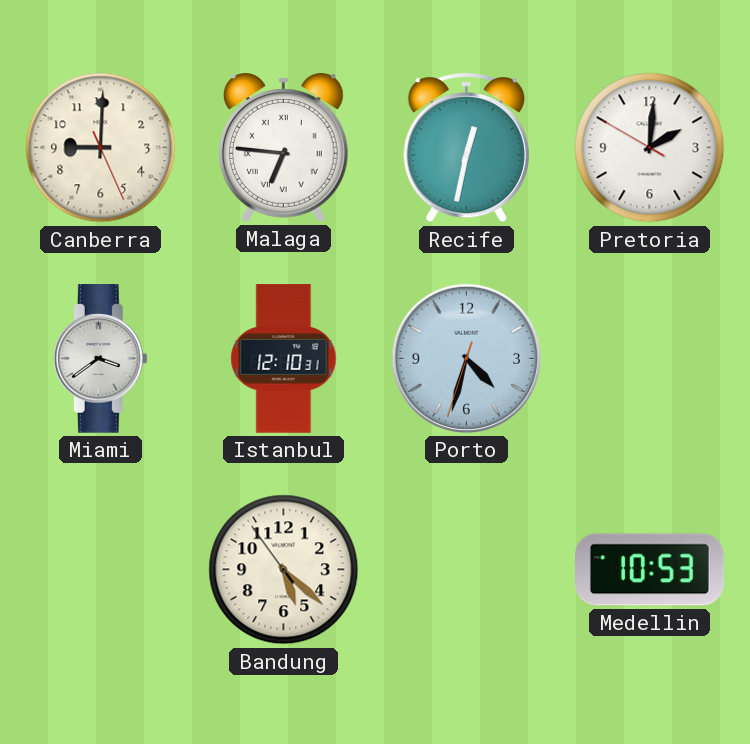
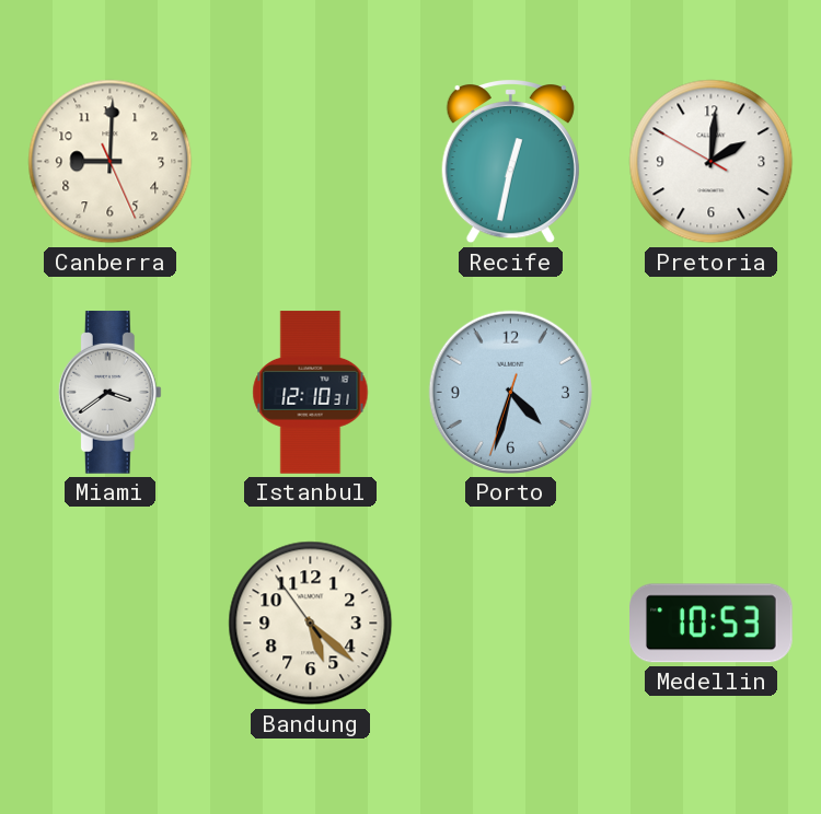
Malaga: 6:46 -> none (283, 147)
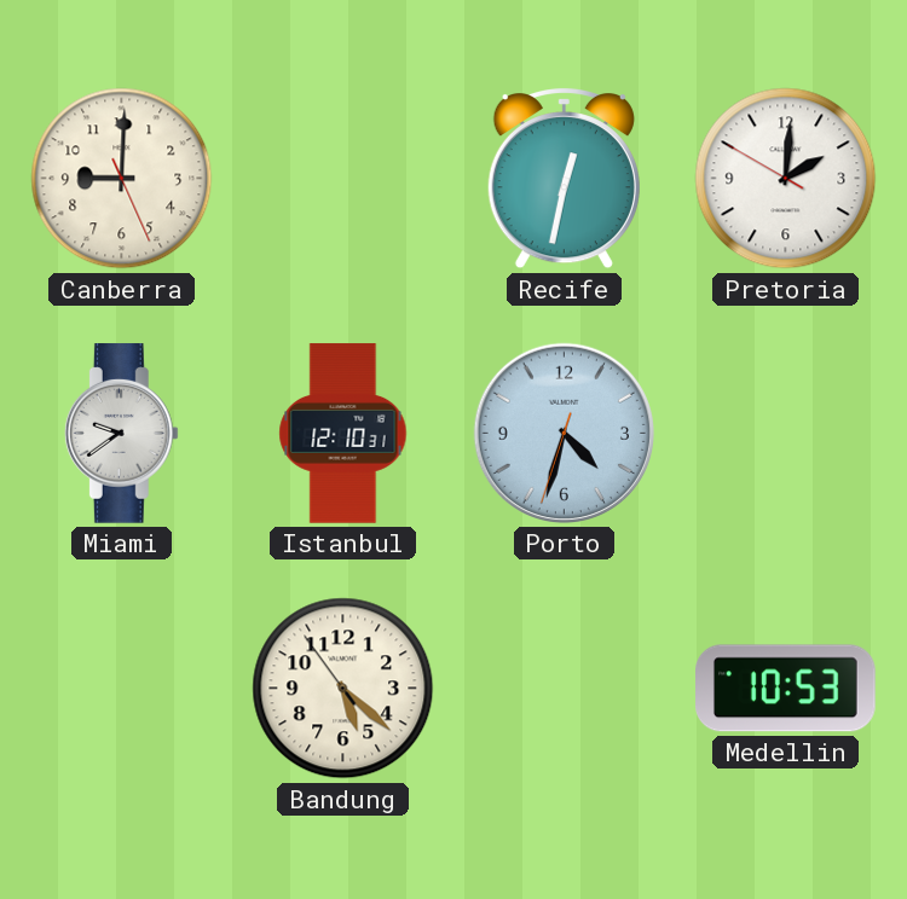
Miami: 3:39 -> 9:39 (121, 434)
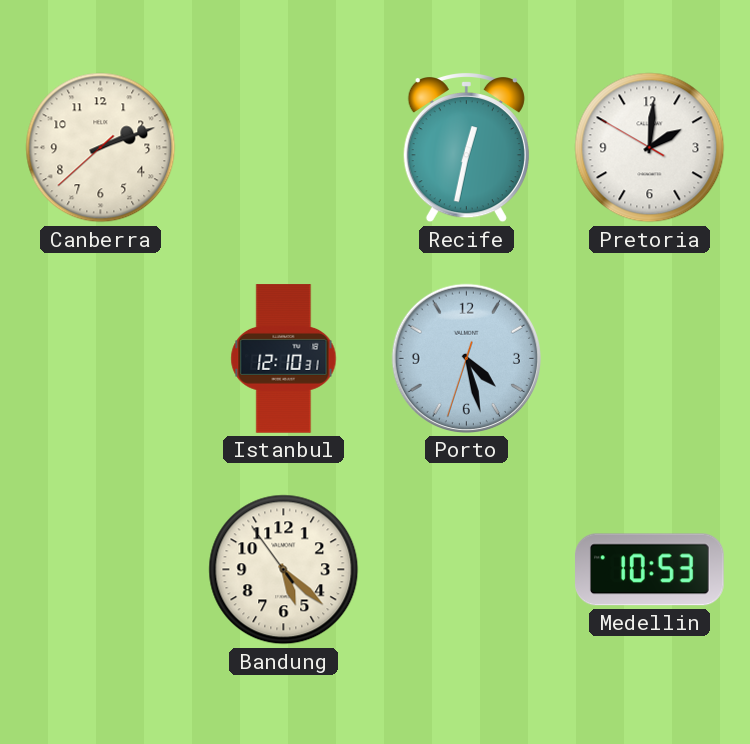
Canberra: 9:00 -> 2:11 (101, 148)
Miami: 9:39 -> none (121, 434)
Porto: 4:32 -> 4:27 (466, 358)
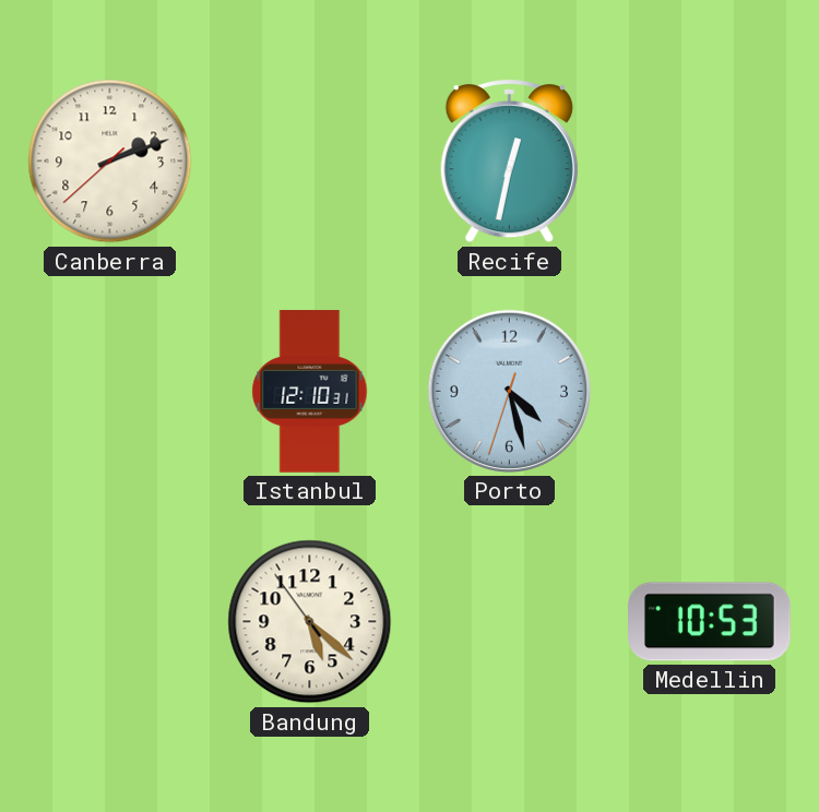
Pretoria: 2:00 -> none (650, 148)
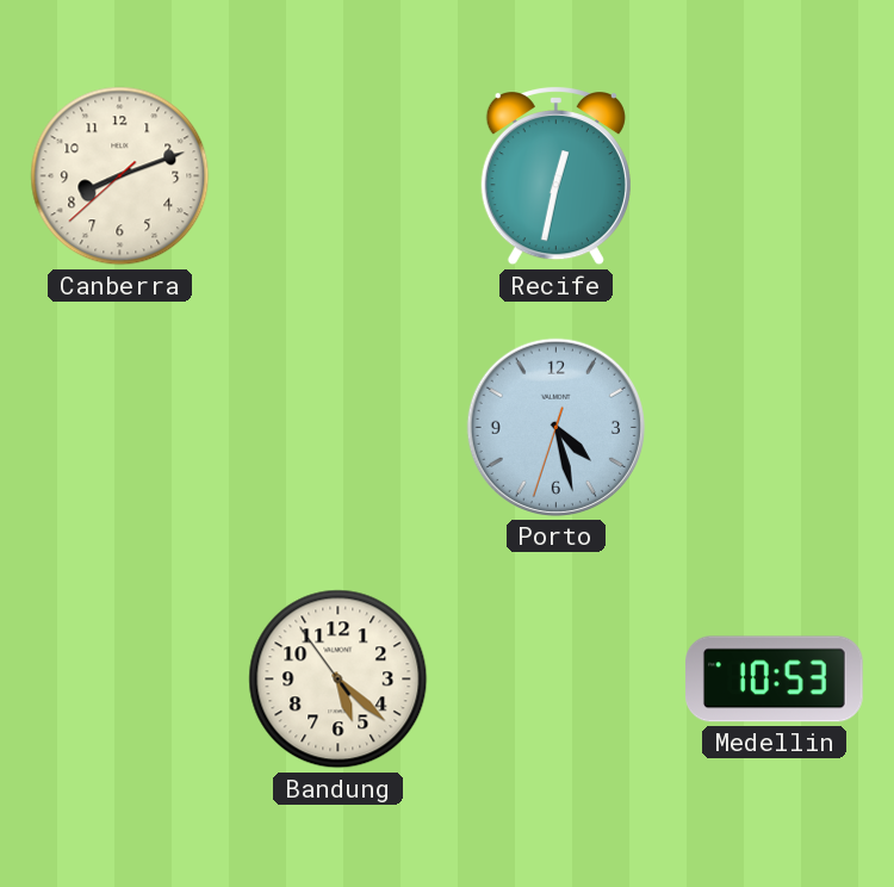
Canberra: 2:11 -> 8:11 (120, 176)
Istanbul: 12:10 -> none (310, 392)
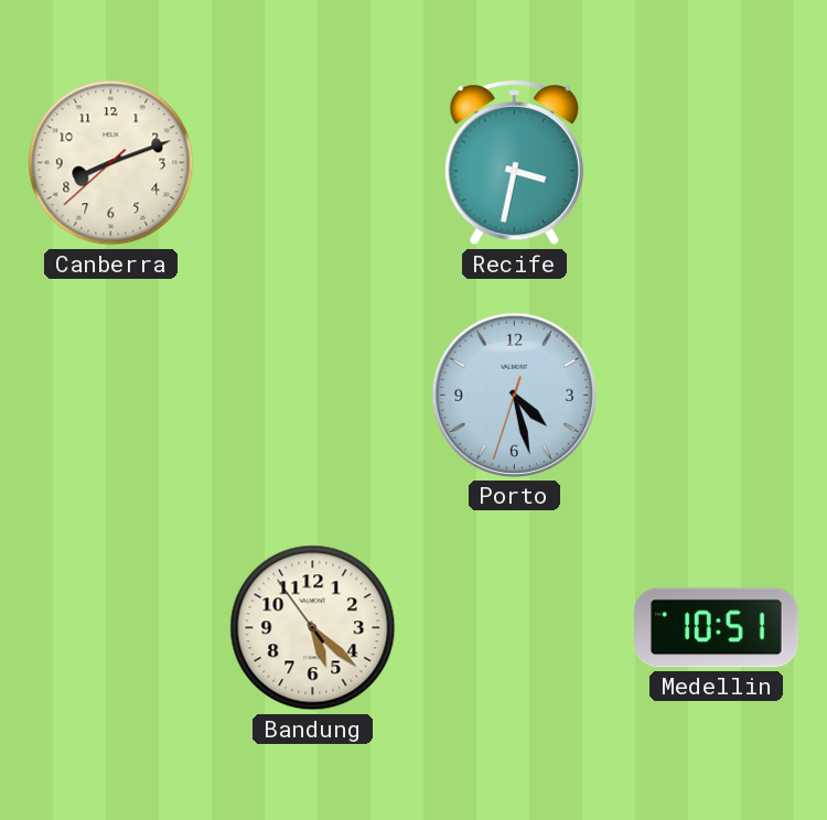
Recife: 12:32 -> 3:32 (514, 162)
Medellin: 10:53 -> 10:51 (717, 628)
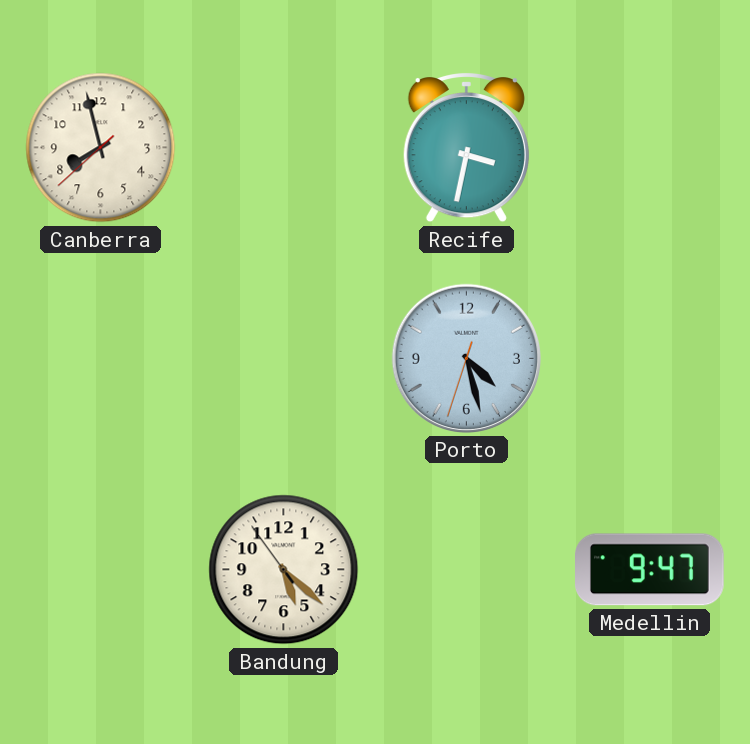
Canberra: 8:11 -> 7:57 (101, 148)
Medellin: 10:51 -> 9:47 (650, 570)
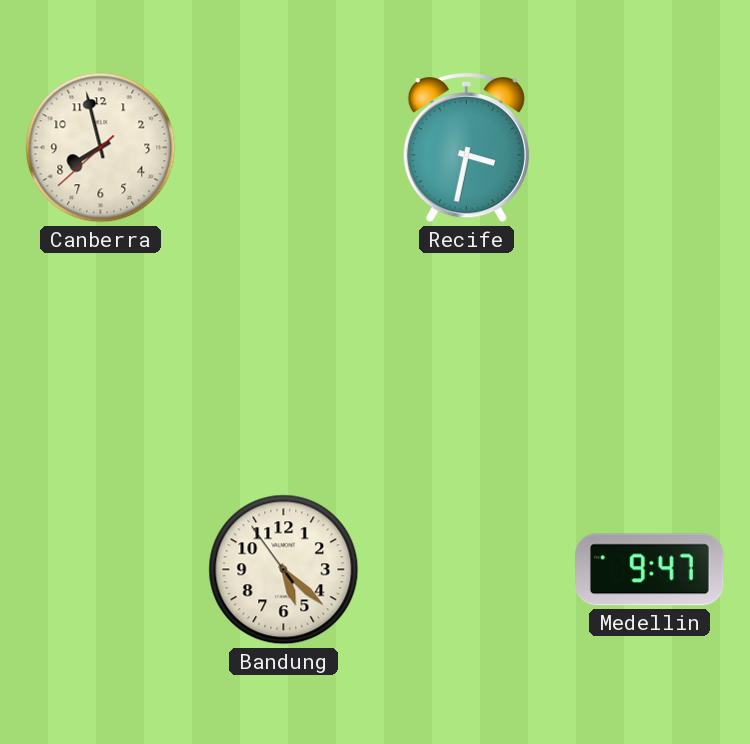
Porto: 4:27 -> none (466, 358)
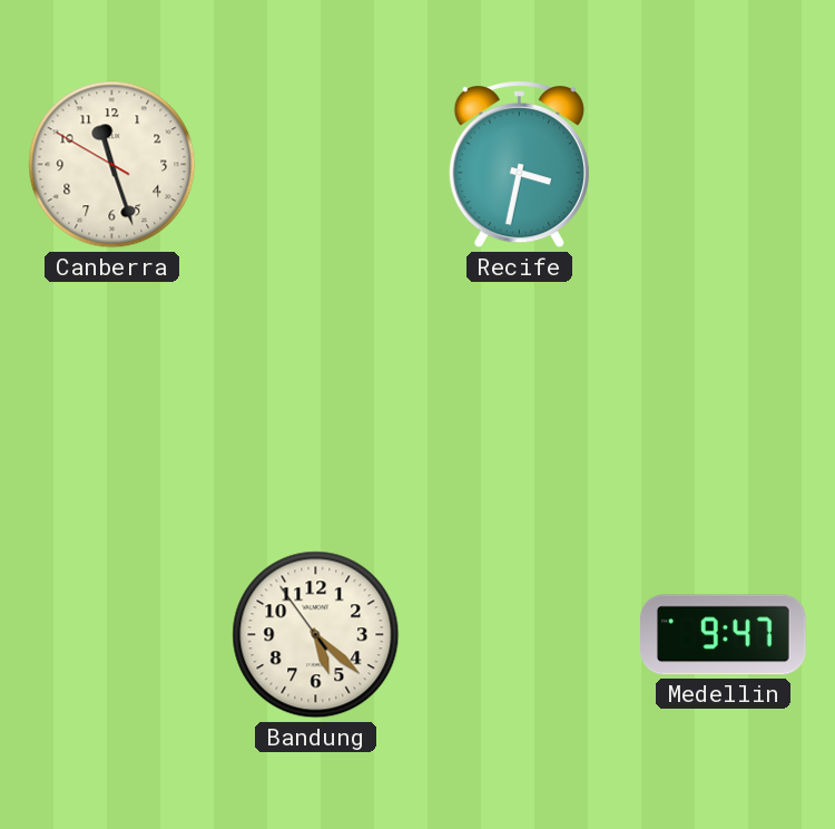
Canberra: 7:57 -> 11:26 (112, 165)
